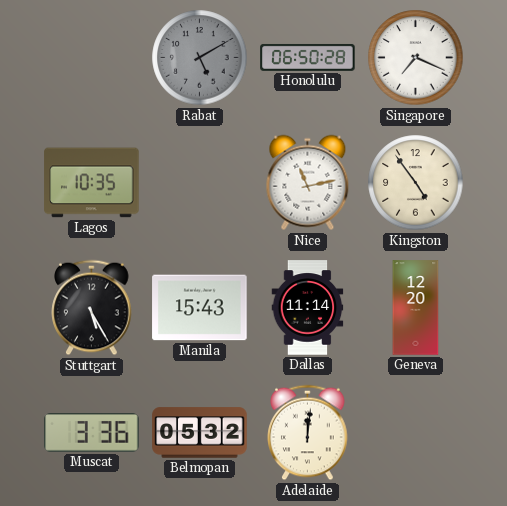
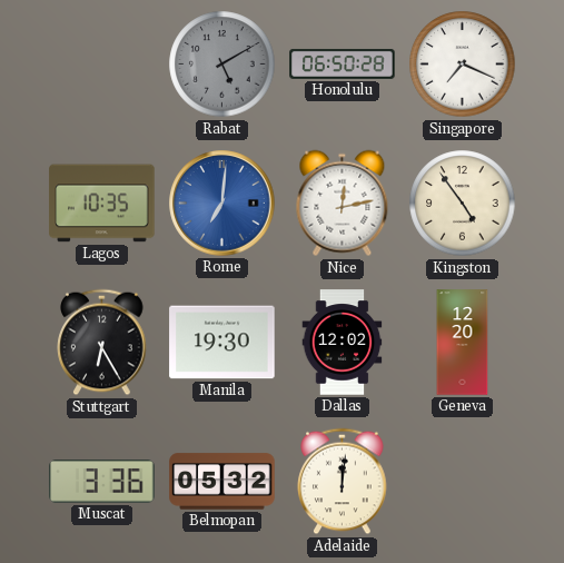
Rome: none -> 7:01 (222, 204)
Nice: 11:13 -> 12:13 (343, 204)
Stuttgart: 5:25 -> 6:25 (102, 343)
Manila: 15:43 -> 19:30 (222, 343)
Dallas: 11:14 -> 12:02 (343, 343)
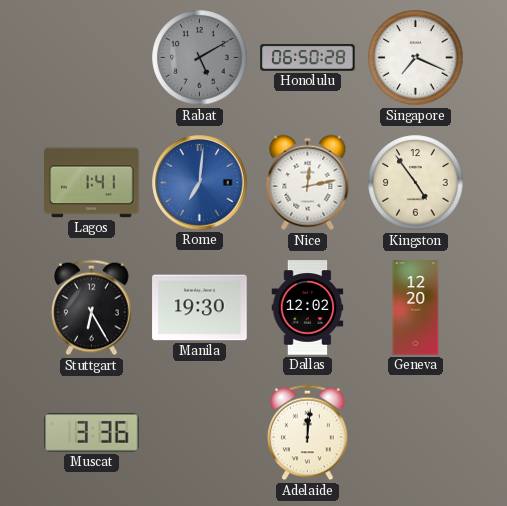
Lagos: 10:35 -> 1:41 (92, 183)
Belmopan: 05:32 -> none (222, 482)
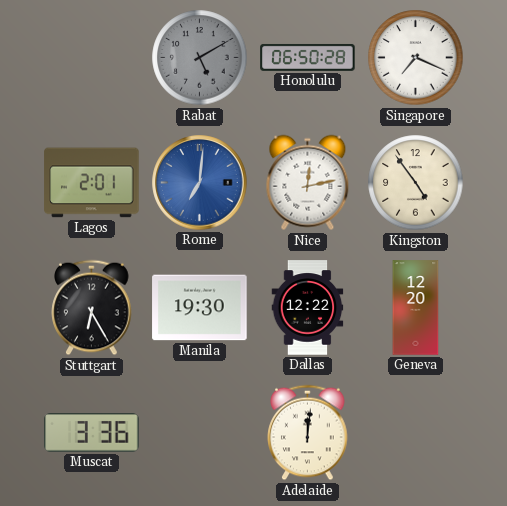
Lagos: 1:41 -> 2:01 (92, 183)
Dallas: 12:02 -> 12:22 (308, 308)
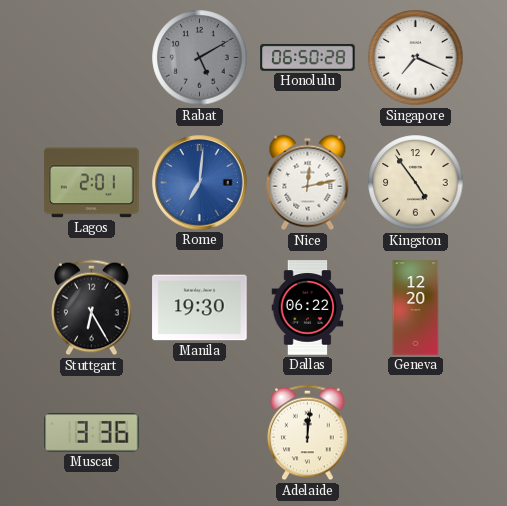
Dallas: 12:22 -> 06:22 (308, 308)
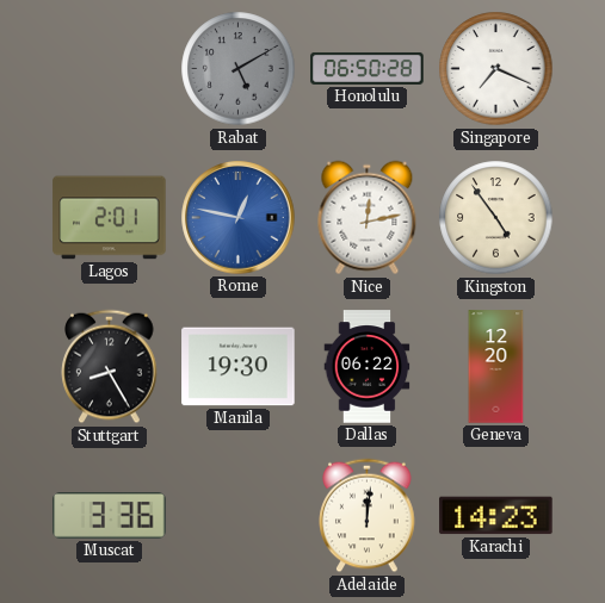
Rome: 7:01 -> 12:47 (239, 218)
Stuttgart: 6:25 -> 8:25 (110, 367)
Karachi: none -> 14:23 (496, 516)
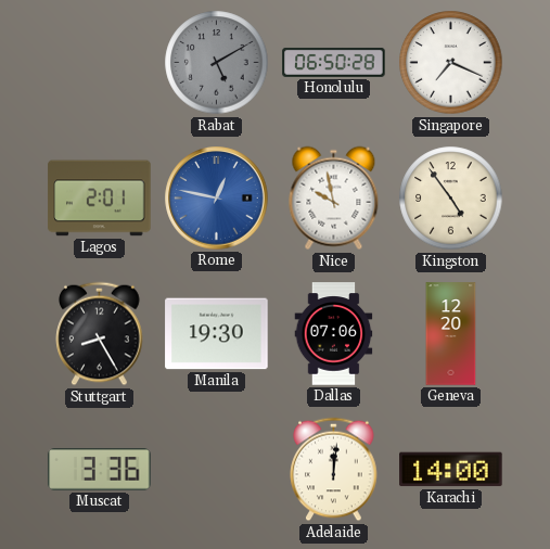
Nice: 12:13 -> 9:58 (334, 199)
Dallas: 06:22 -> 07:06 (334, 334)
Karachi: 14:23 -> 14:00 (451, 470)
